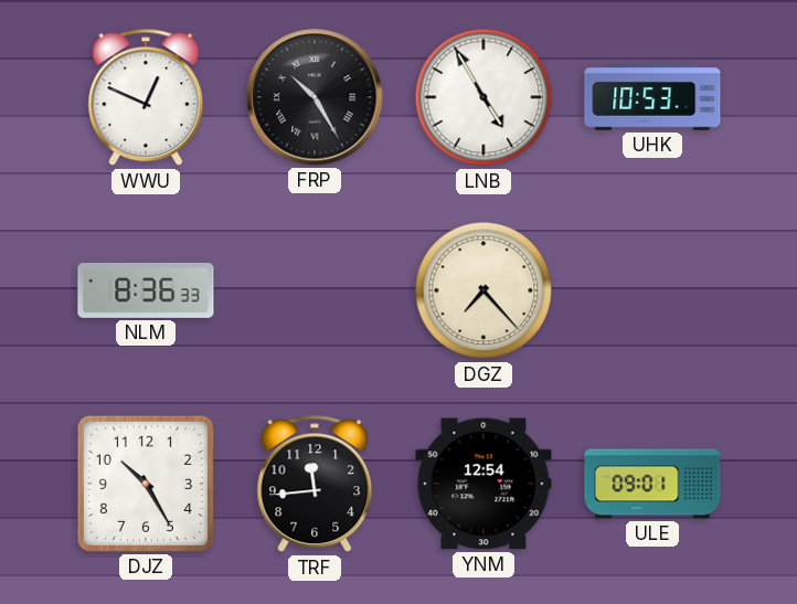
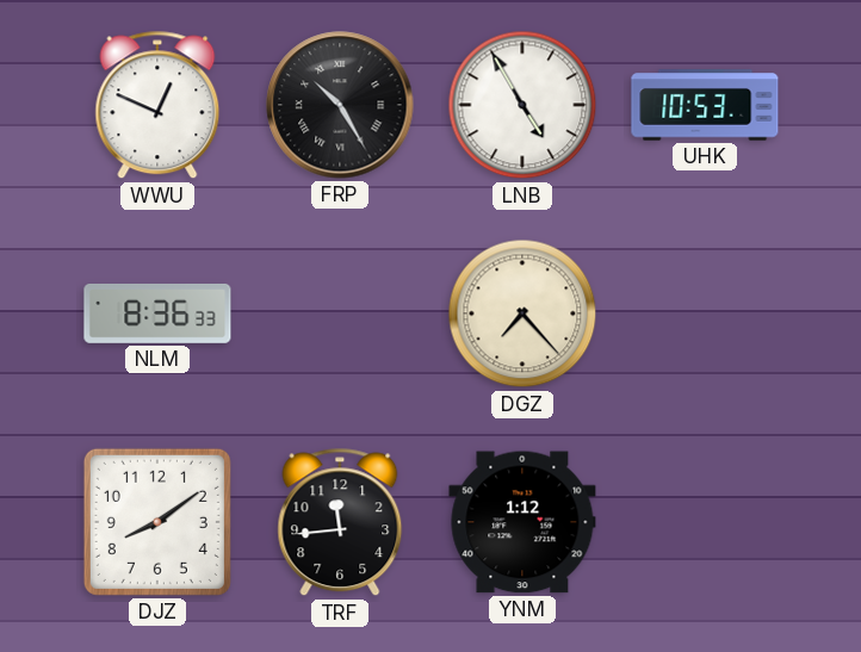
DJZ: 10:25 -> 8:09 (157, 522)
YNM: 12:54 -> 1:12 (522, 522)
ULE: 09:01 -> none (652, 484)
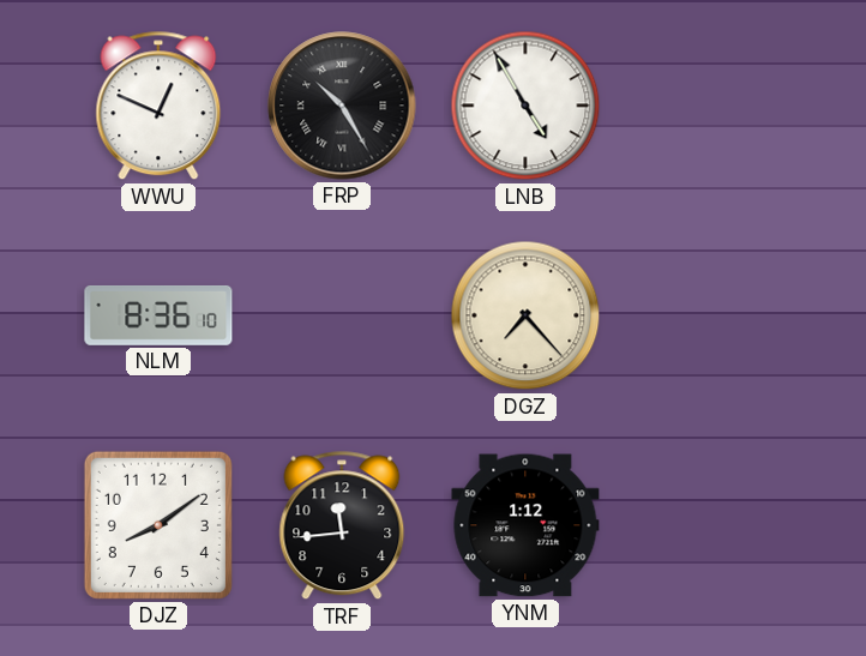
UHK: 10:53 -> none (705, 105)
NLM: 8:36:33 -> 8:36:10 (158, 315)
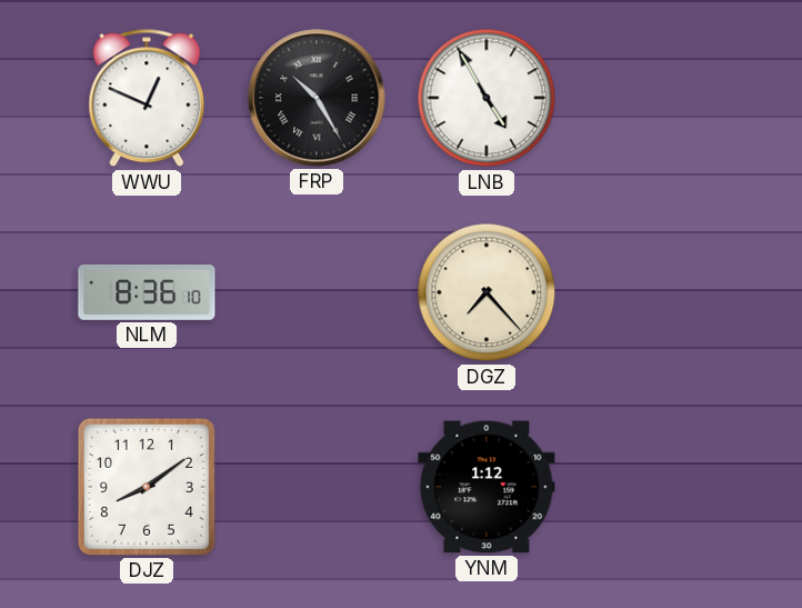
TRF: 11:44 -> none (342, 525)
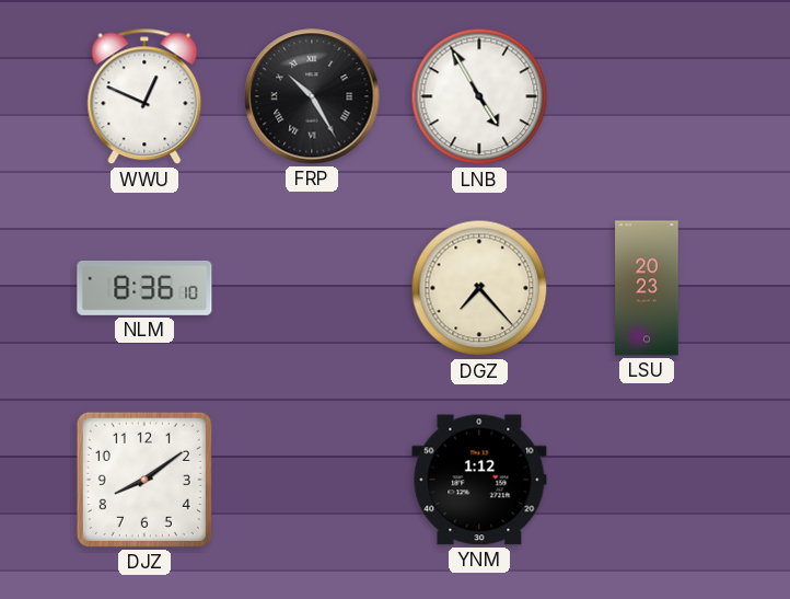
LSU: none -> 20:23 (647, 288)
